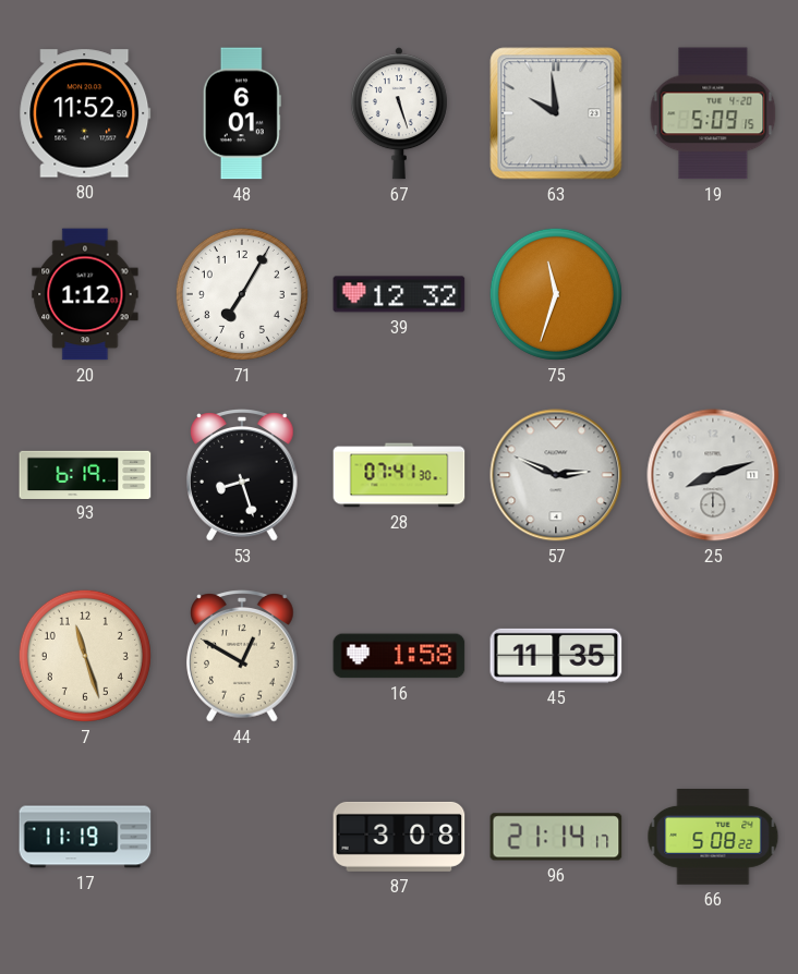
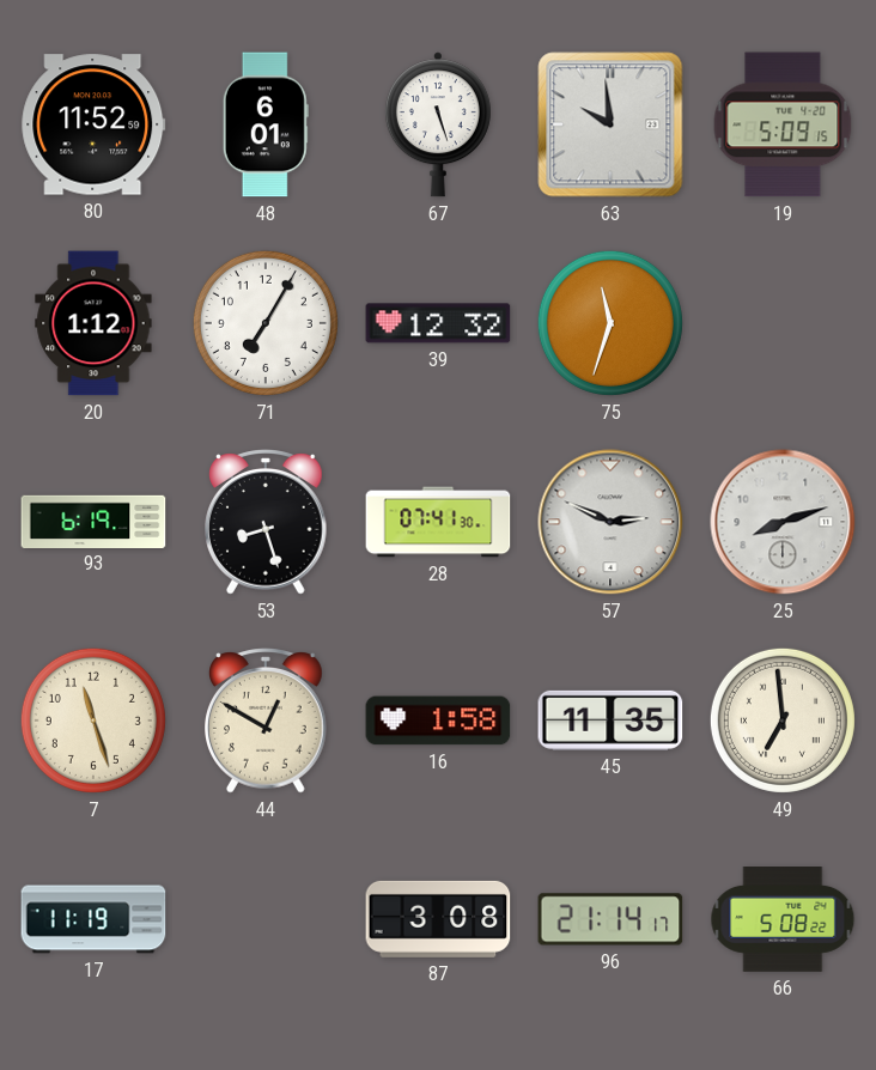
49: none -> 6:59 (783, 721)
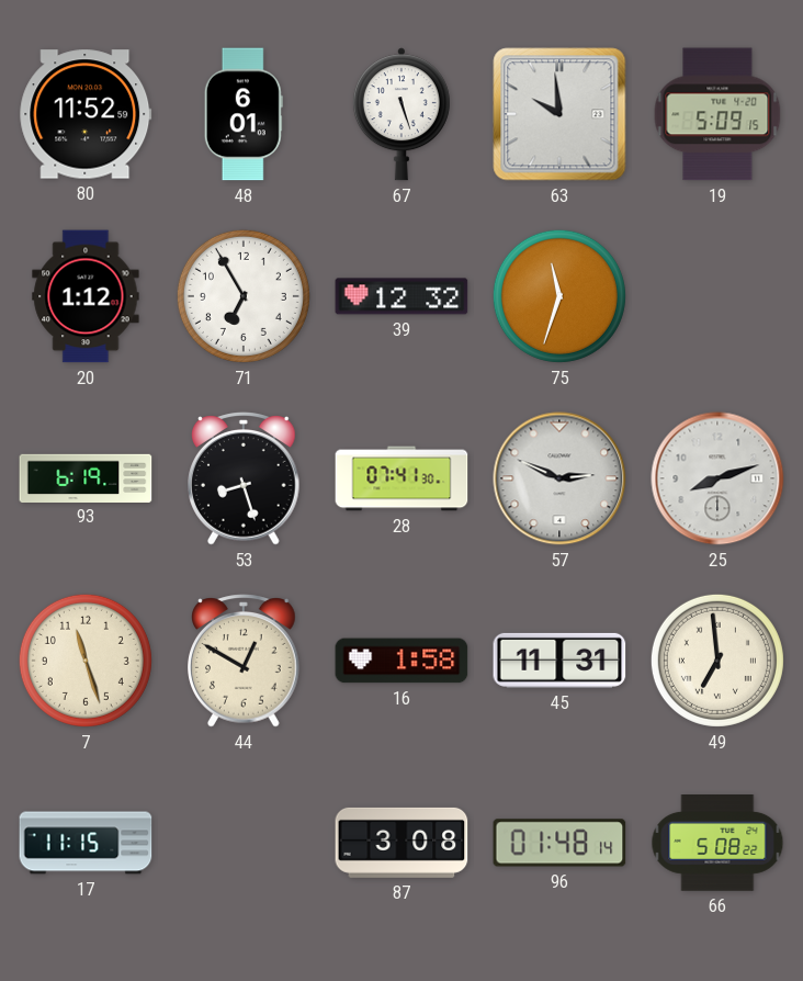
71: 7:05 -> 6:55 (244, 296)
45: 11:35 -> 11:31 (559, 661)
17: 11:19 -> 11:15 (86, 843)
96: 21:14 -> 01:48 (559, 843)
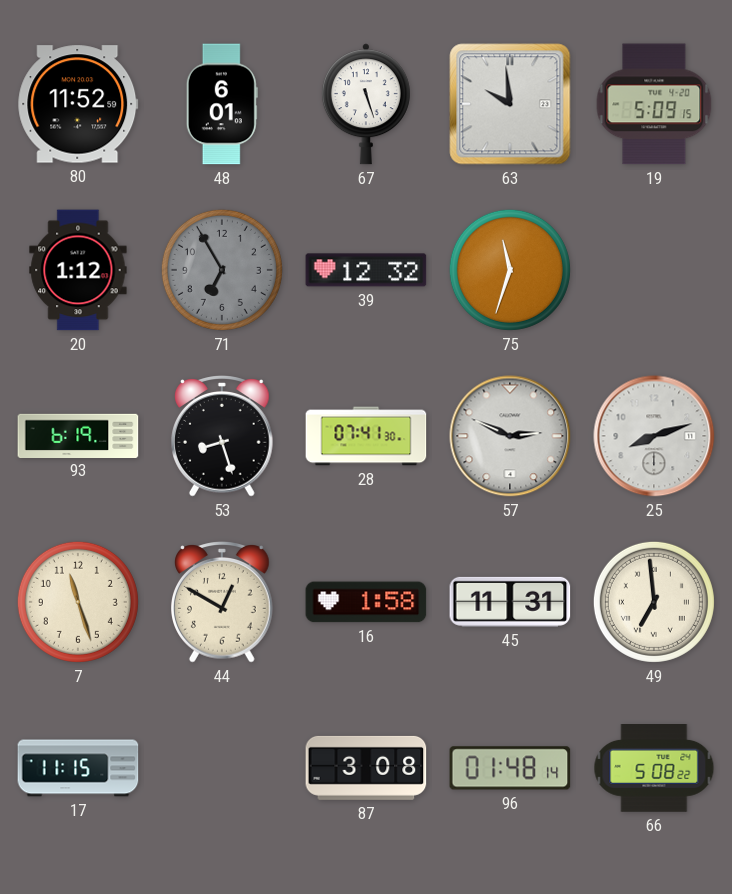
71 dial: white -> grey (222, 270)
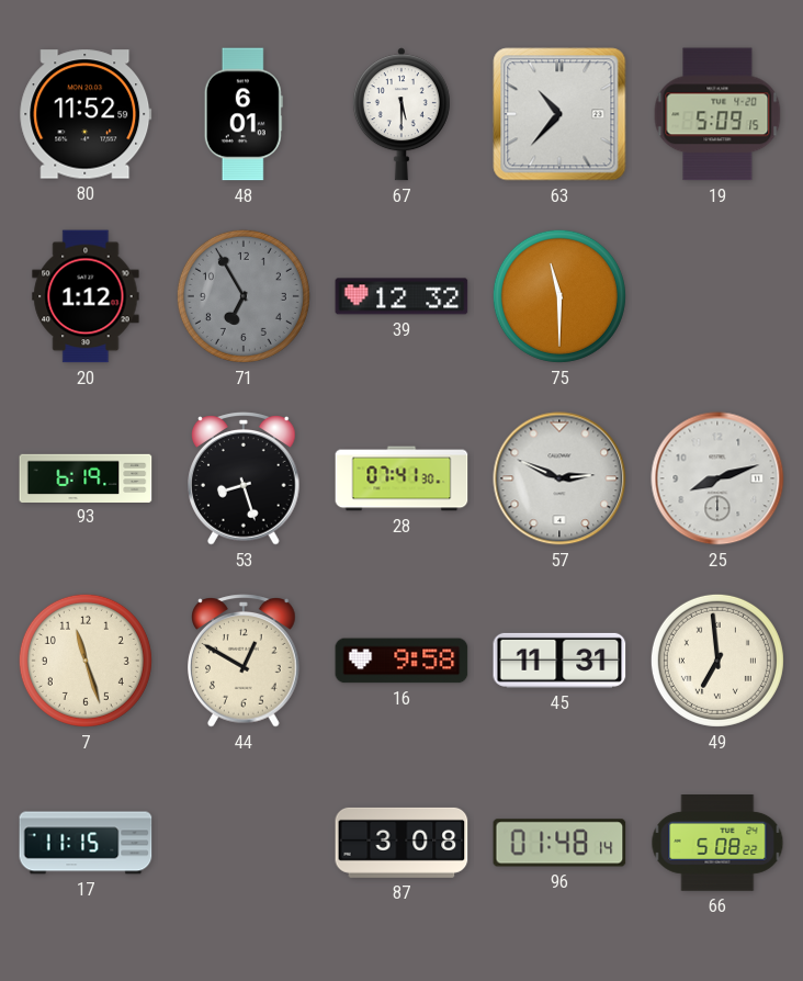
67: 5:27 -> 5:30 (401, 114)
63: 9:59 -> 10:37 (559, 114)
75: 11:33 -> 11:30 (559, 296)
16: 1:58 -> 9:58 (401, 661)
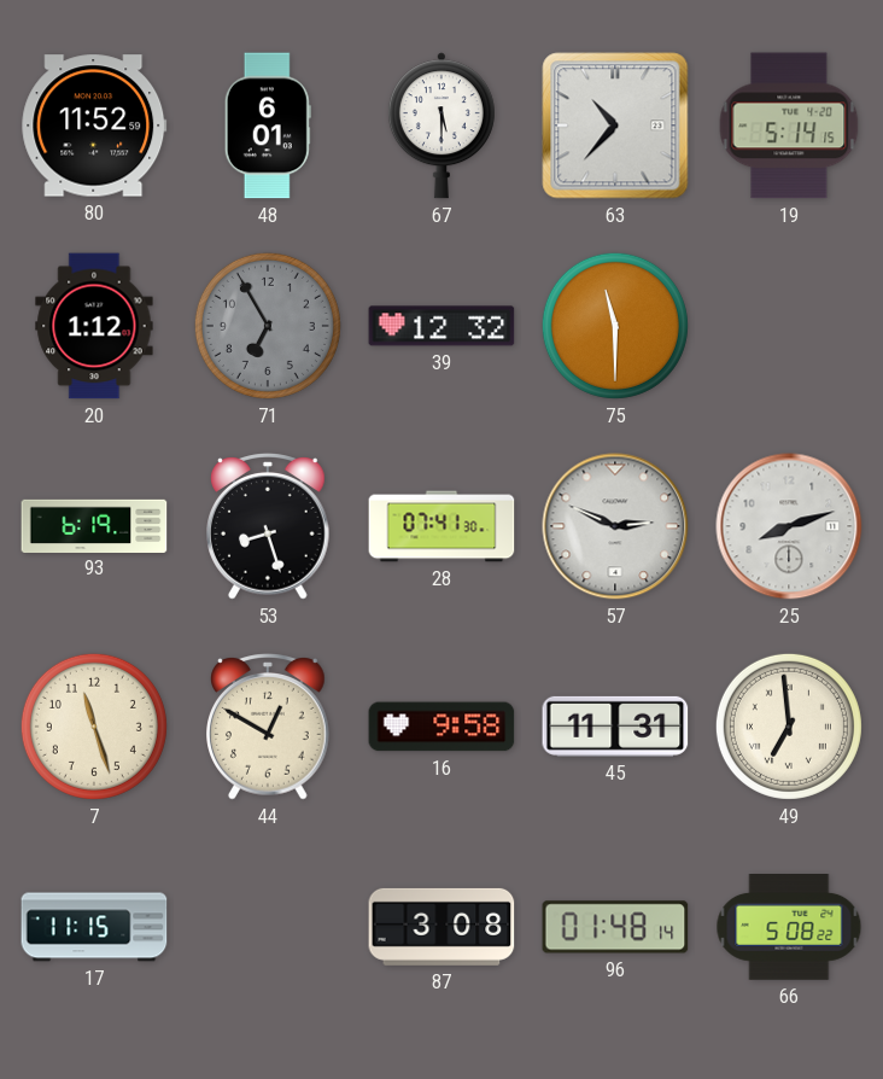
19: 5:09 -> 5:14 (789, 126)
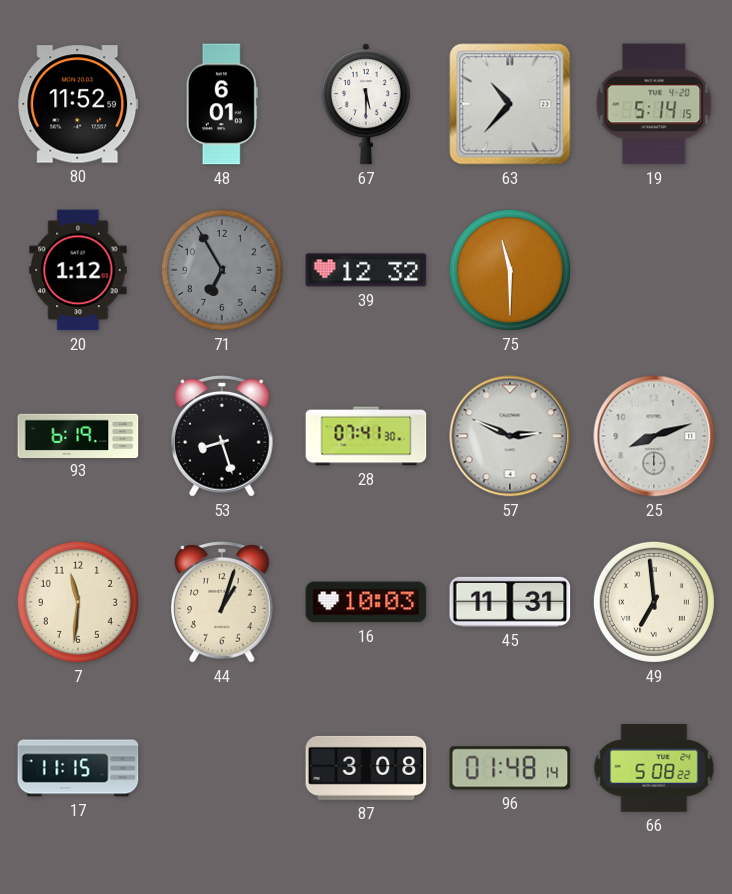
7: 11:27 -> 11:31 (78, 602)
44: 12:50 -> 1:03 (223, 602)
16: 9:58 -> 10:03 (366, 602)
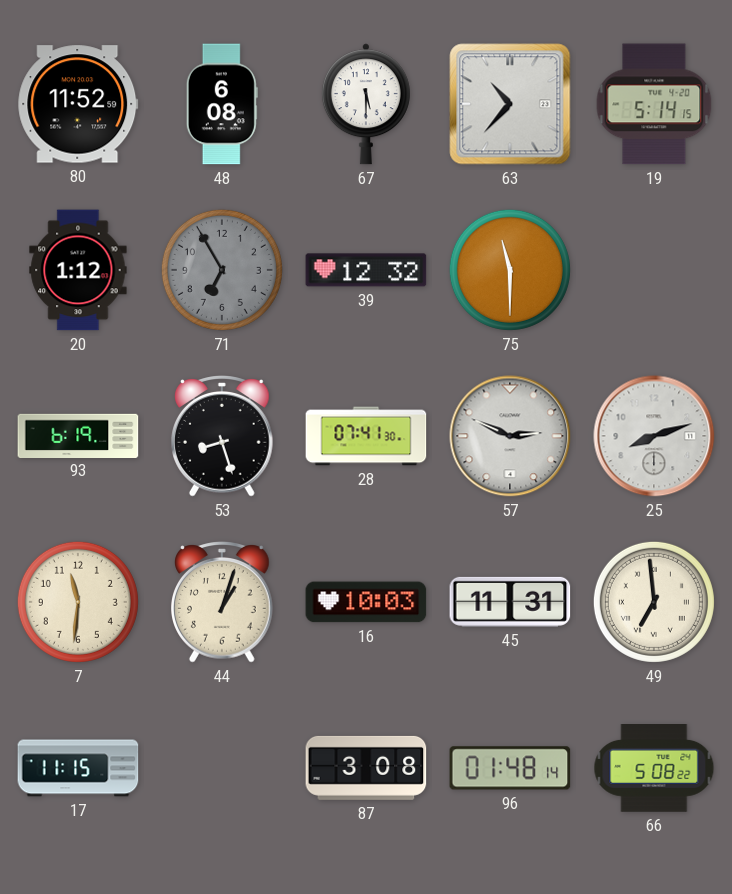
48: 6:01 -> 6:08 (222, 104)
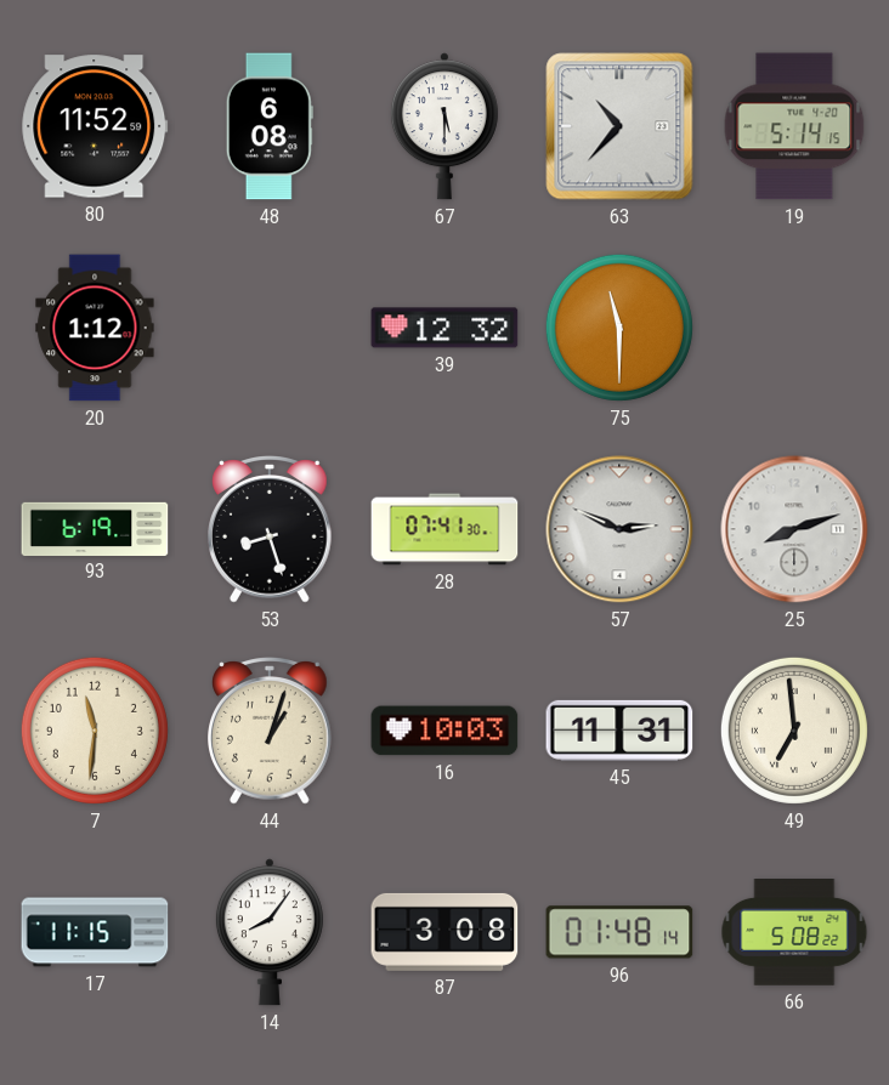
71: 6:55 -> none (222, 270)
14: none -> 8:06 (270, 932)
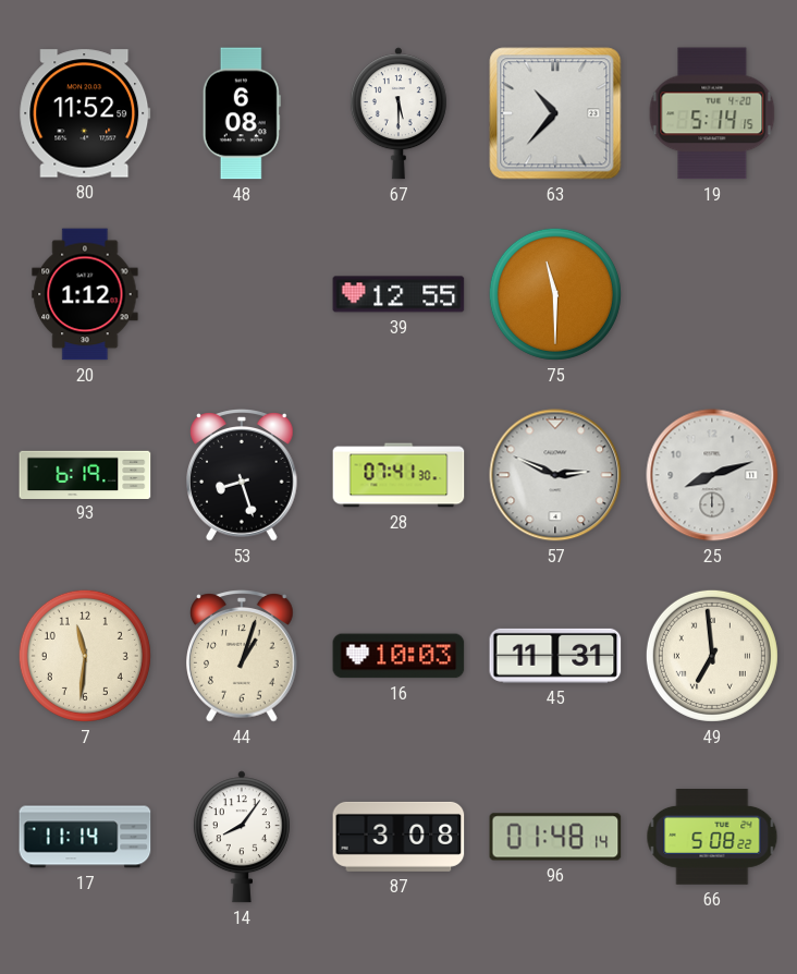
39: 12:32 -> 12:55 (398, 294)
17: 11:15 -> 11:14 (85, 837)
